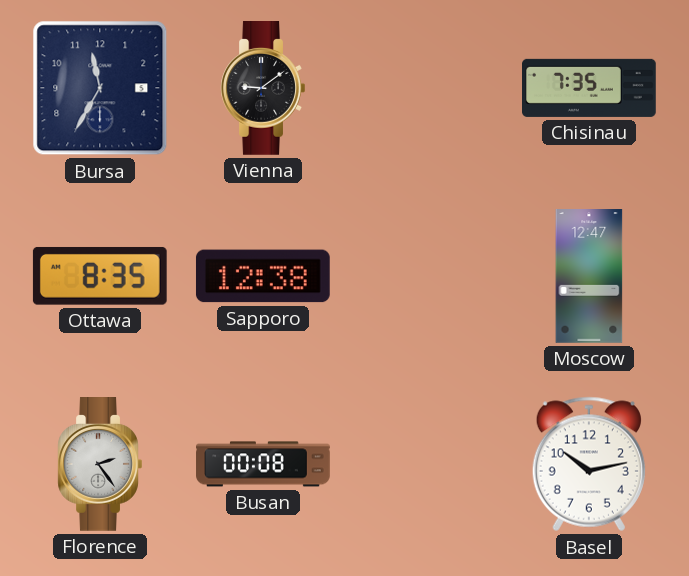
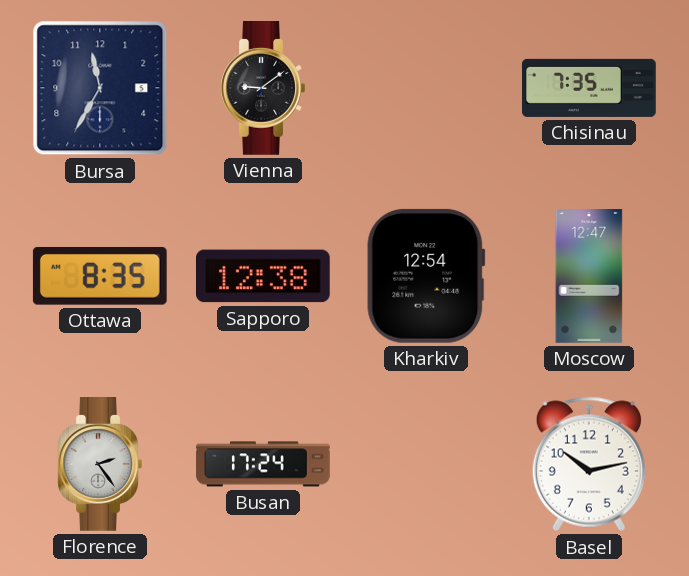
Kharkiv: none -> 12:54 (426, 276)
Busan: 00:08 -> 17:24 (263, 464)
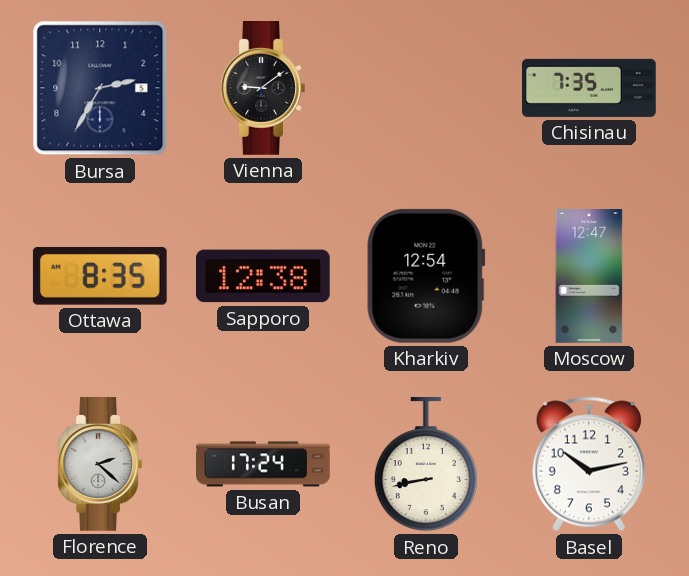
Bursa: 11:35 -> 2:35 (100, 88)
Florence: 2:24 -> 2:22 (100, 465)
Reno: none -> 8:43 (426, 465)
